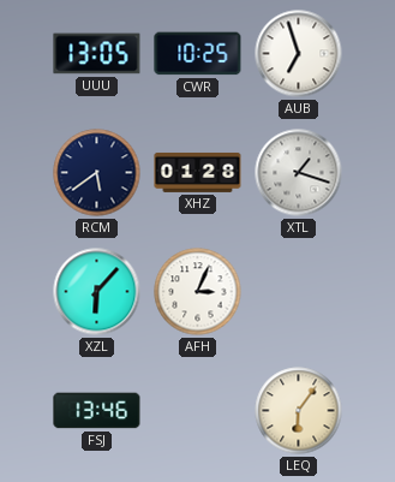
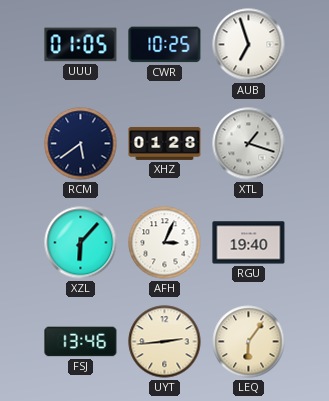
UUU: 13:05 -> 01:05 (81, 45)
RGU: none -> 19:40 (249, 243)
UYT: none -> 2:44 (165, 342)
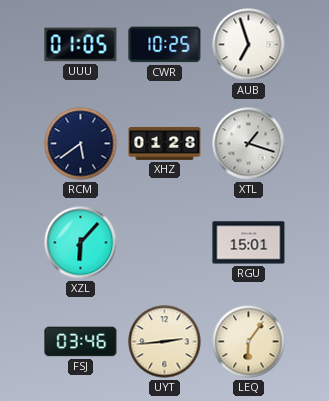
AFH: 3:04 -> none (165, 243)
RGU: 19:40 -> 15:01 (249, 243)
FSJ: 13:46 -> 03:46 (81, 342)
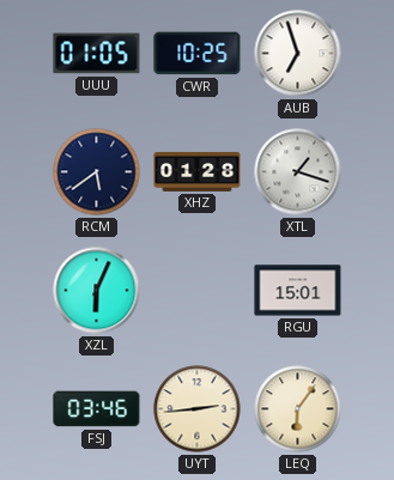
XZL: 6:07 -> 6:04 (97, 291)
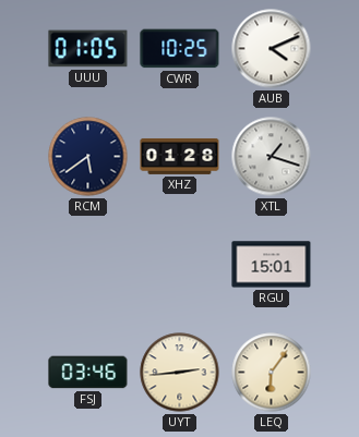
AUB: 6:57 -> 4:11 (272, 49)
XZL: 6:04 -> none (97, 291)
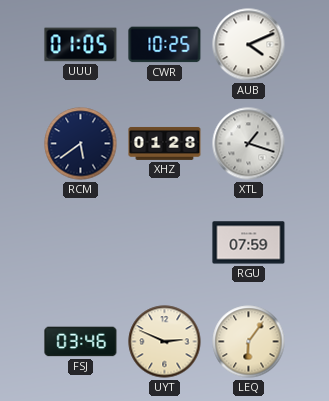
RGU: 15:01 -> 07:59 (249, 243)
UYT: 2:44 -> 2:49 (165, 342)
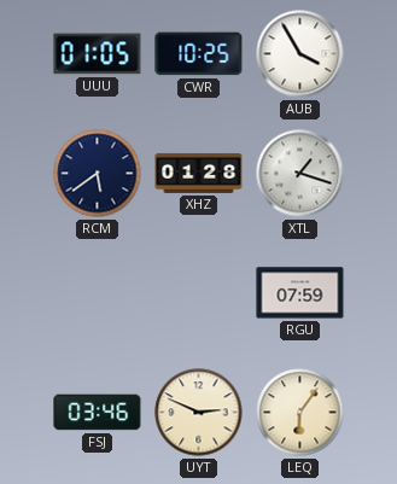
AUB: 4:11 -> 3:55 (300, 54)
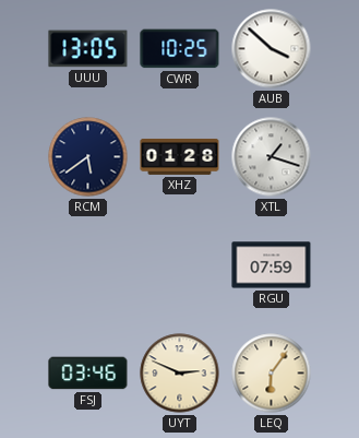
UUU: 01:05 -> 13:05 (88, 49)
AUB: 3:55 -> 3:52 (272, 49)
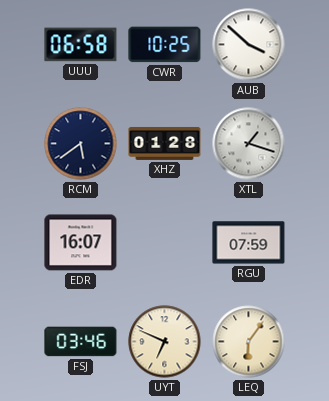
UUU: 13:05 -> 06:58 (81, 45)
EDR: none -> 16:07 (81, 243)
UYT: 2:49 -> 6:49 (165, 342)
